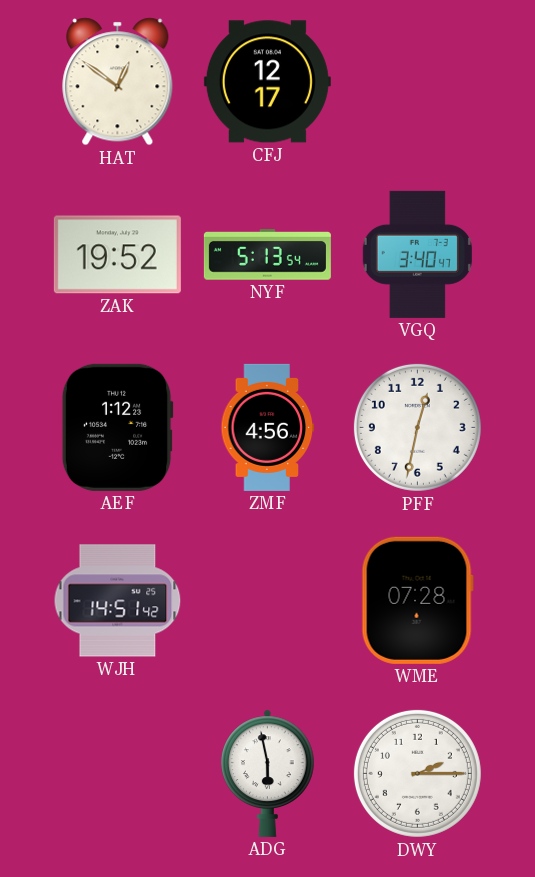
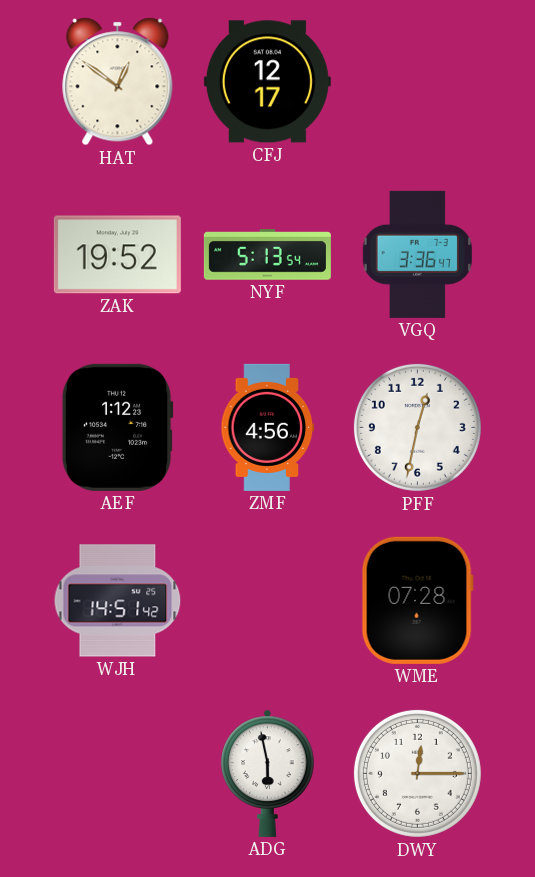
VGQ: 3:40 -> 3:36 (417, 254)
DWY: 2:15 -> 12:15 (417, 773)
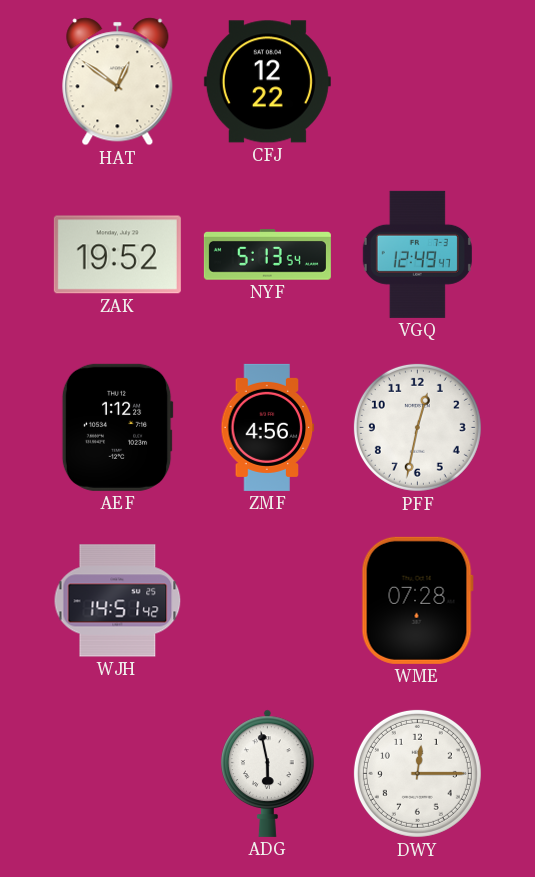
CFJ: 12:17 -> 12:22 (267, 82)
VGQ: 3:36 -> 12:49 (417, 254)
